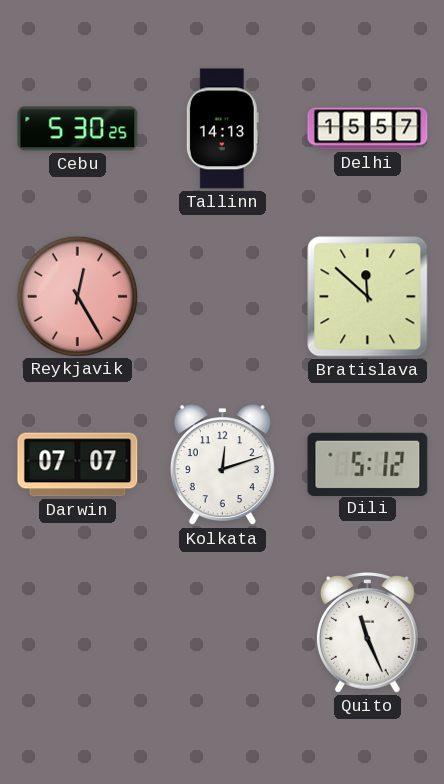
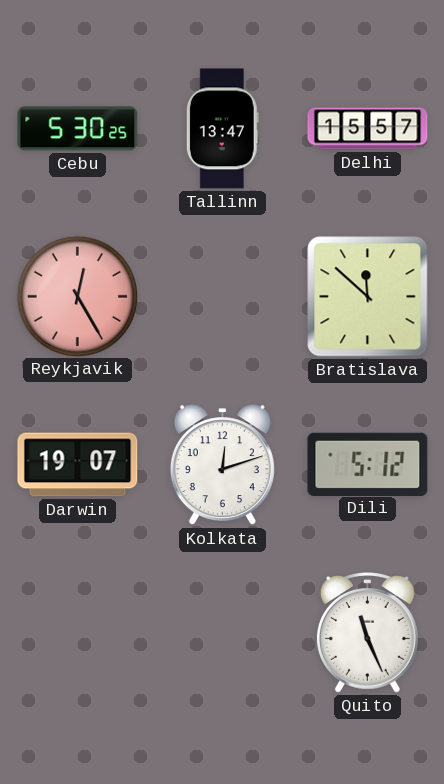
Tallinn: 14:13 -> 13:47 (222, 129)
Darwin: 07:07 -> 19:07 (78, 465)
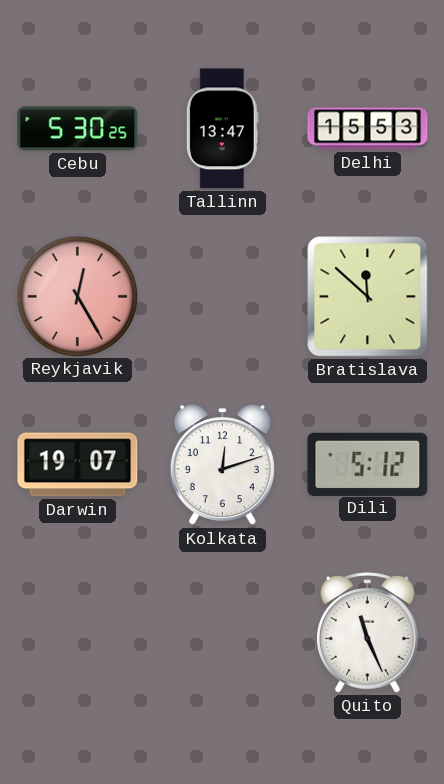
Delhi: 15:57 -> 15:53 (368, 129)
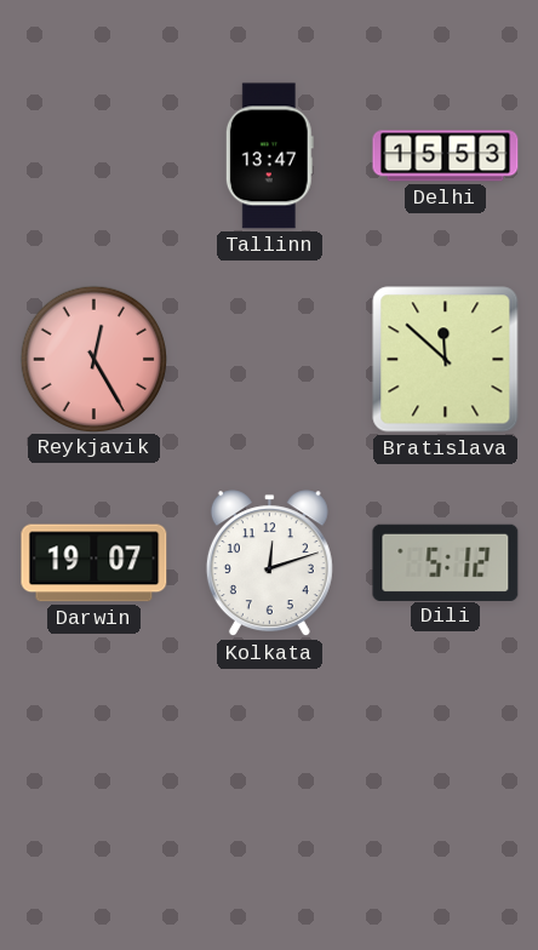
Cebu: 5:30 -> none (78, 129)
Quito: 11:26 -> none (368, 633)
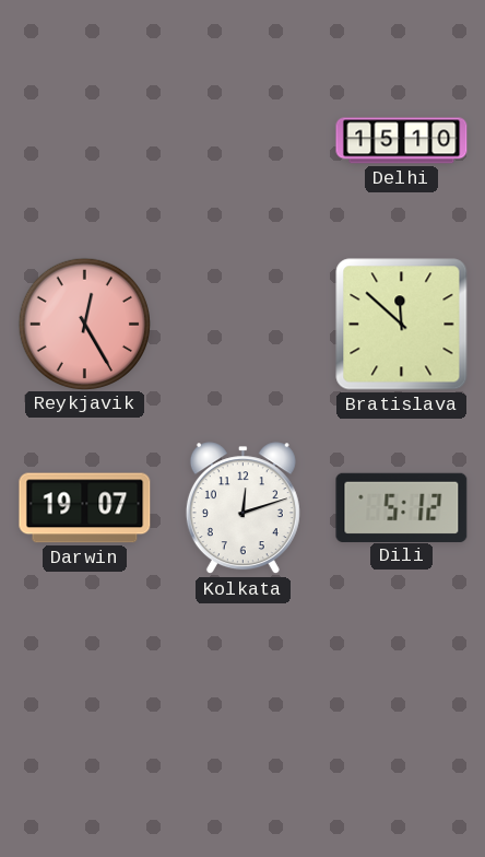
Tallinn: 13:47 -> none (269, 156)
Delhi: 15:53 -> 15:10 (402, 141)
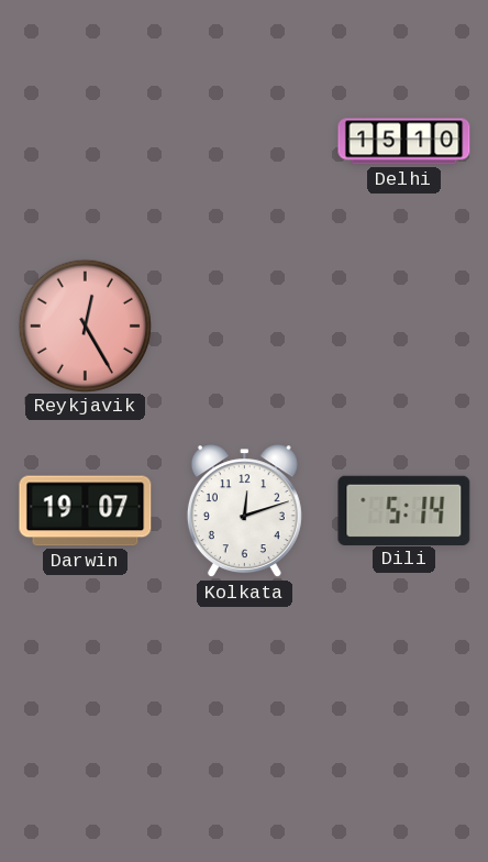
Bratislava: 11:52 -> none (402, 325)
Dili: 5:12 -> 5:14 (404, 510)
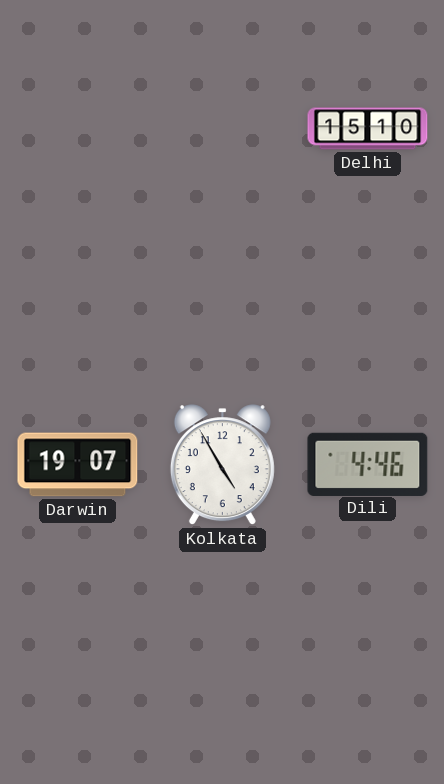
Reykjavik: 12:25 -> none (85, 325)
Kolkata: 12:12 -> 4:55 (222, 465)
Dili: 5:14 -> 4:46 (368, 464)
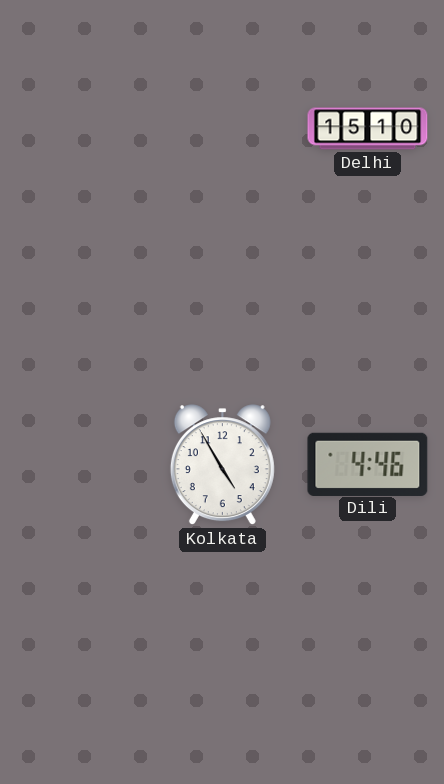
Darwin: 19:07 -> none (78, 465)
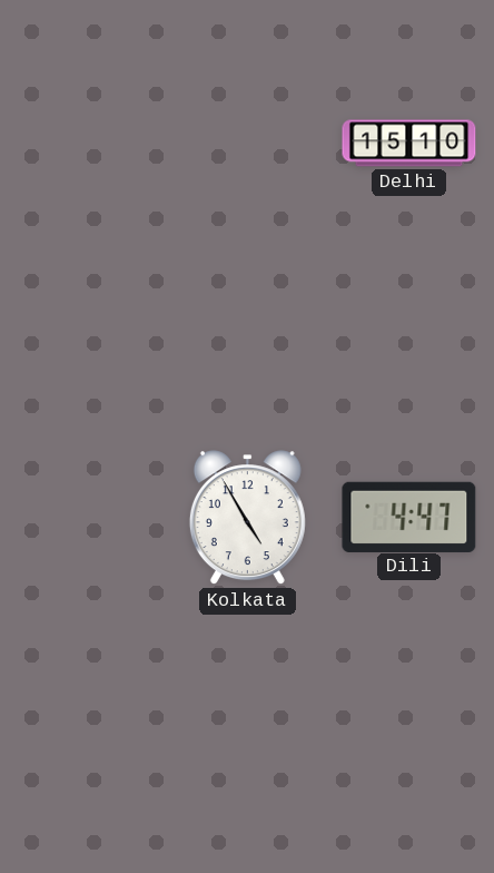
Dili: 4:46 -> 4:47 (409, 517)
